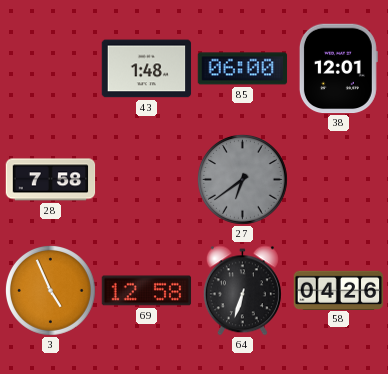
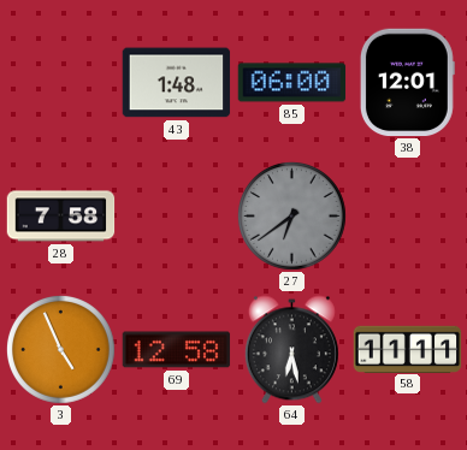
64: 6:33 -> 6:28 (291, 350)
58: 04:26 -> 11:11 (408, 349)
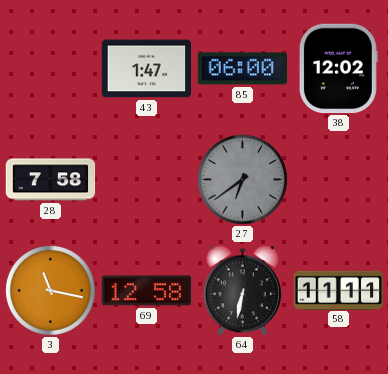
43: 1:48 -> 1:47 (147, 69)
38: 12:01 -> 12:02 (338, 69)
3: 4:56 -> 11:17 (50, 290)
64: 6:28 -> 6:32 (242, 291)
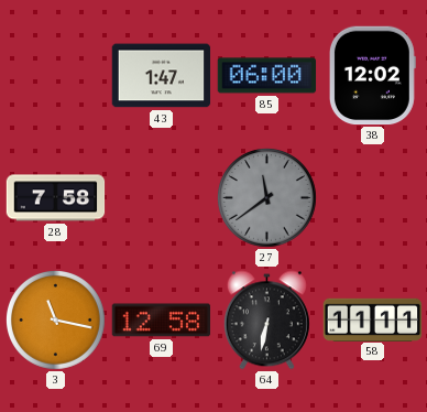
27: 6:39 -> 11:39 (266, 197)
